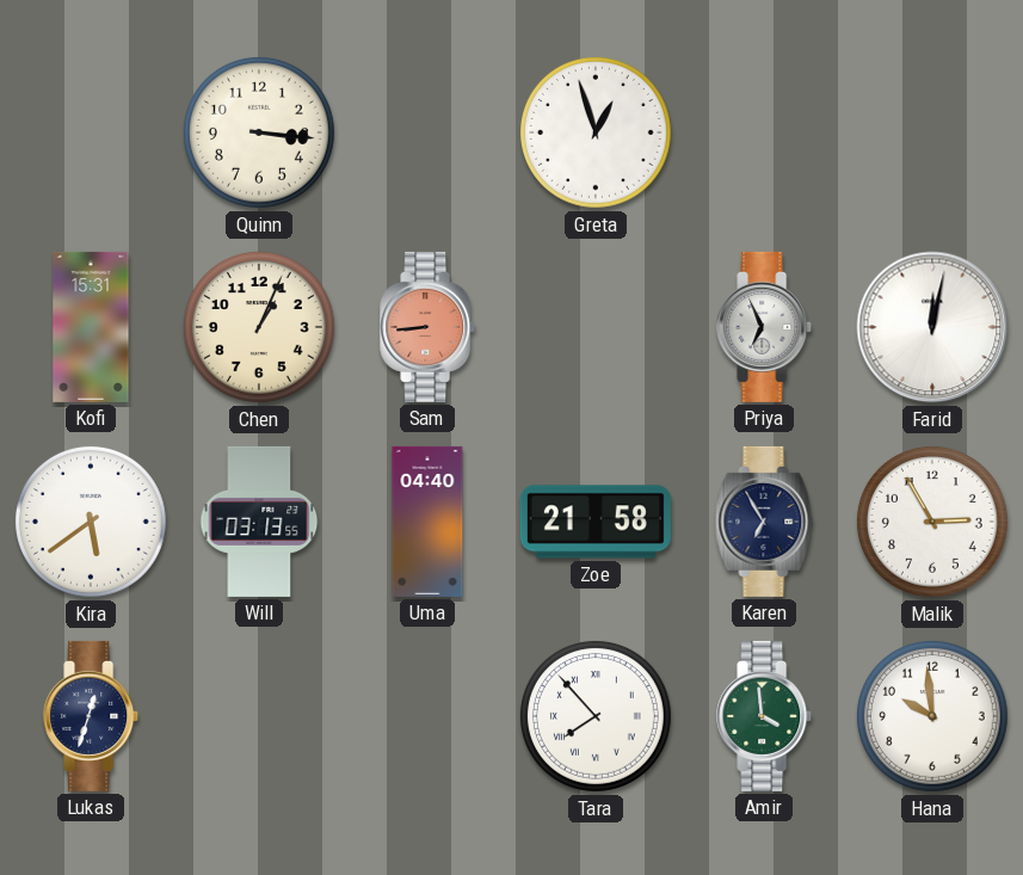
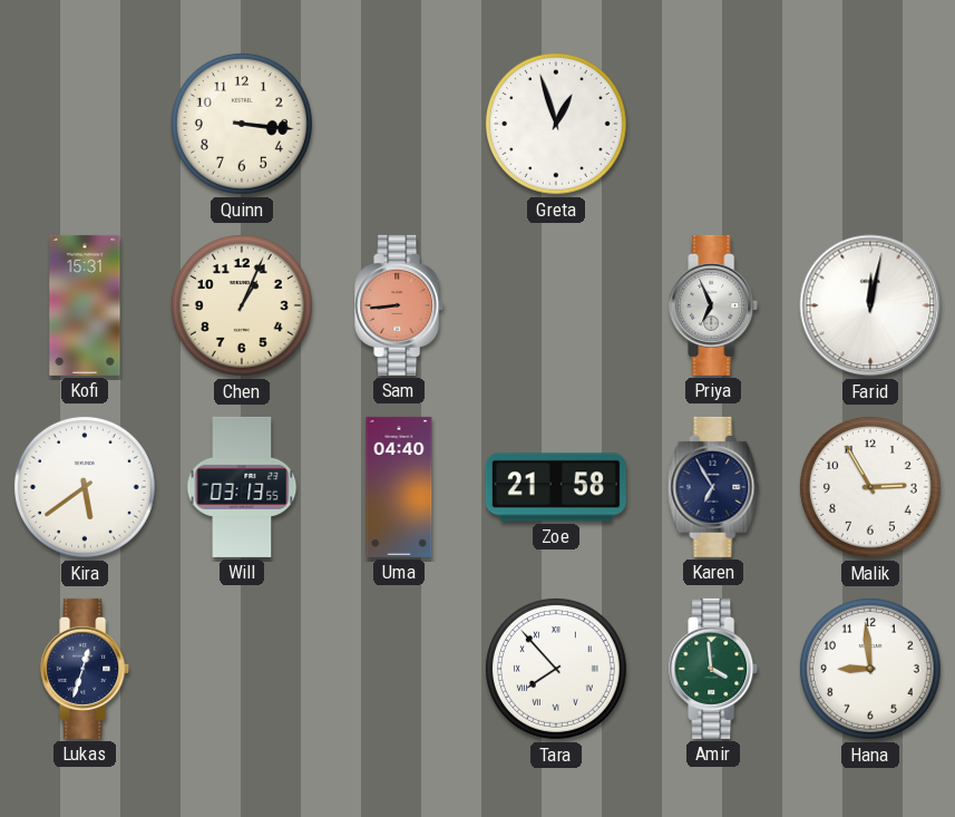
Hana: 9:59 -> 8:59 (870, 669)
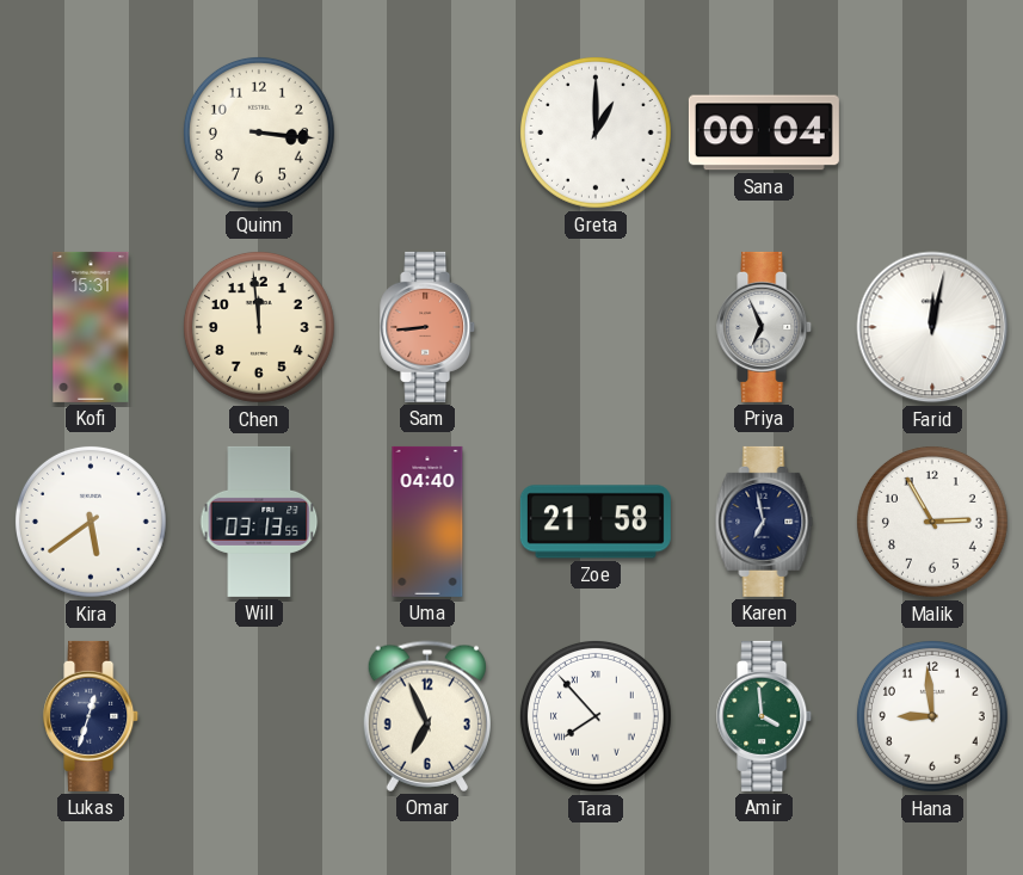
Greta: 12:57 -> 1:00 (596, 133)
Sana: none -> 00:04 (764, 133)
Chen: 1:04 -> 11:59 (259, 327)
Karen: 6:55 -> 6:58 (764, 522)
Omar: none -> 6:56 (426, 716)
